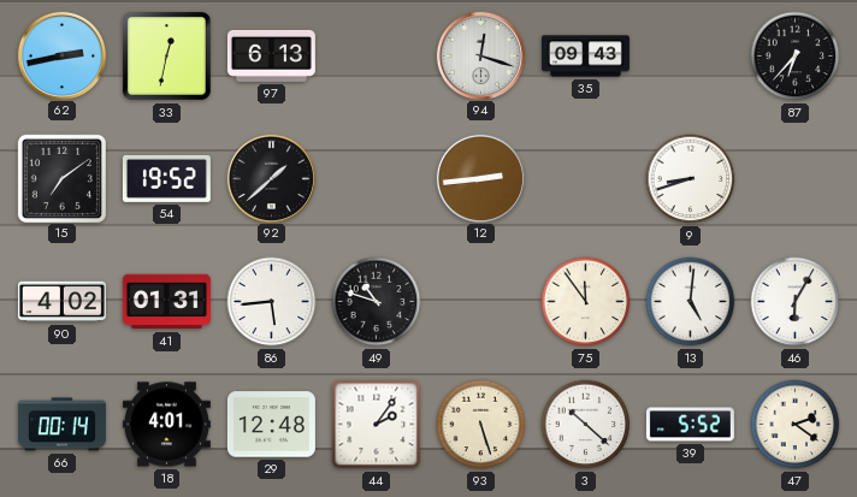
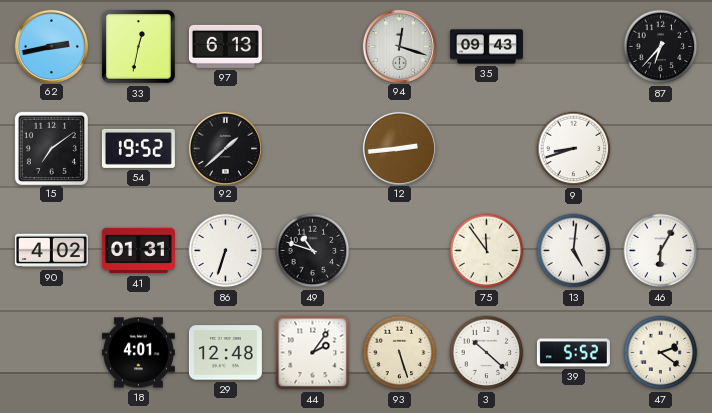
86: 5:44 -> 6:33 (226, 251)
66: 00:14 -> none (61, 425)
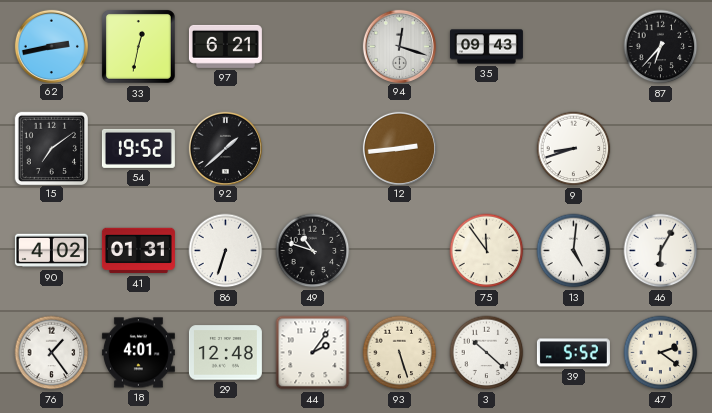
97: 6:13 -> 6:21 (225, 46)
76: none -> 1:24 (52, 353)
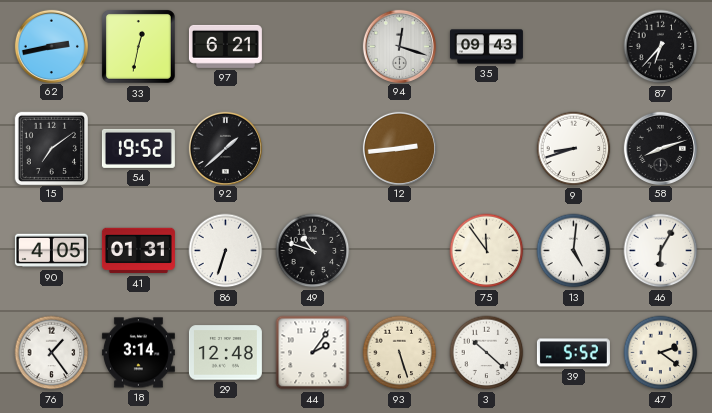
58: none -> 8:12 (660, 148)
90: 4:02 -> 4:05 (51, 251)
18: 4:01 -> 3:14 (138, 353)
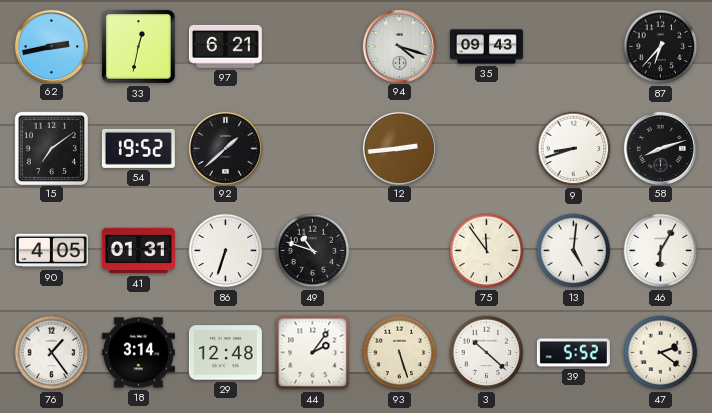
94: 12:18 -> 4:18 (399, 46)
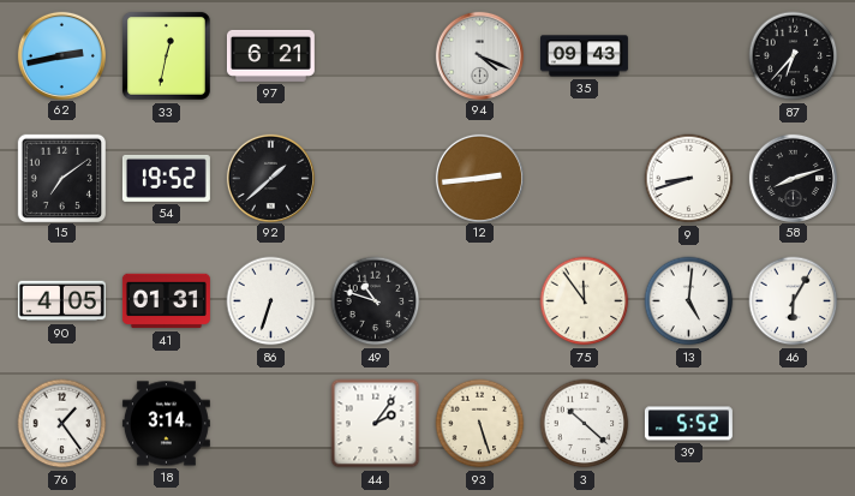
94: 4:18 -> 4:19 (479, 55)
29: 12:48 -> none (225, 353)
47: 2:21 -> none (661, 353)
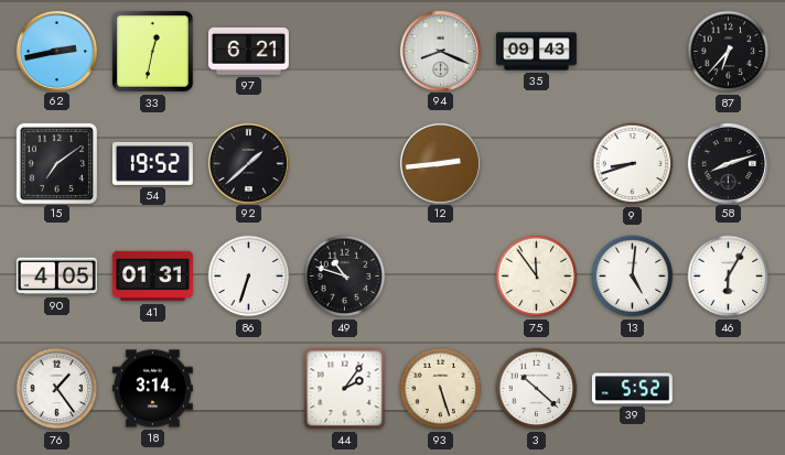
94: 4:19 -> 8:19 (440, 51)
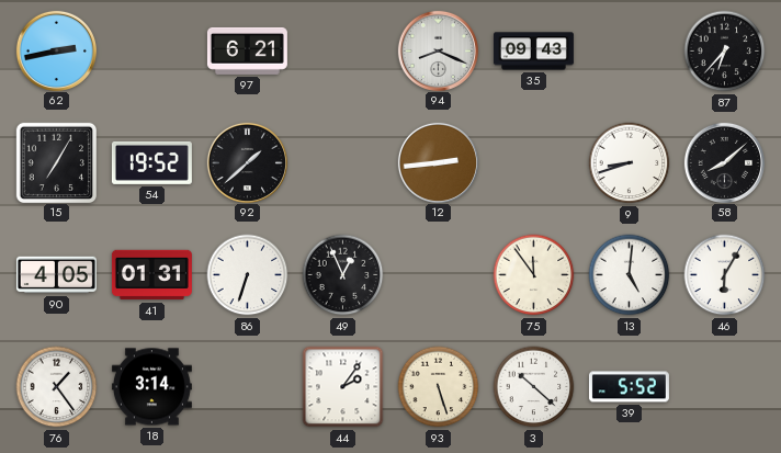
33: 12:32 -> none (152, 51)
15: 7:09 -> 7:05 (56, 162)
58: 8:12 -> 8:08 (724, 162)
49: 10:48 -> 12:56 (343, 275)
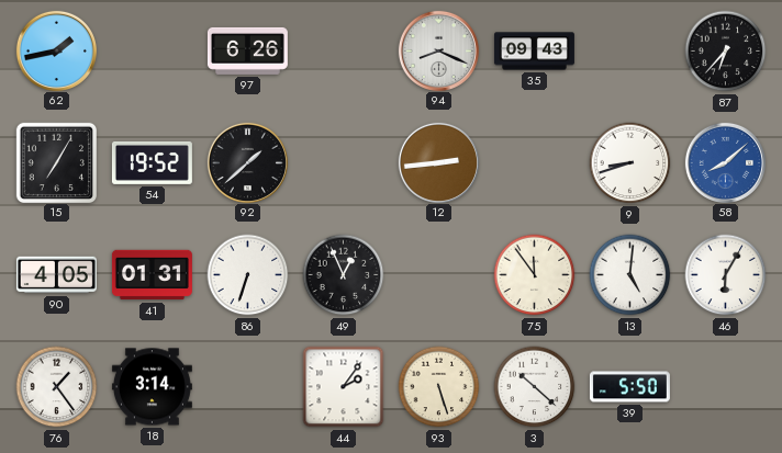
62: 2:43 -> 1:43 (56, 50)
97: 6:21 -> 6:26 (247, 50)
58 dial: black -> blue (725, 162)
39: 5:52 -> 5:50 (629, 387)
